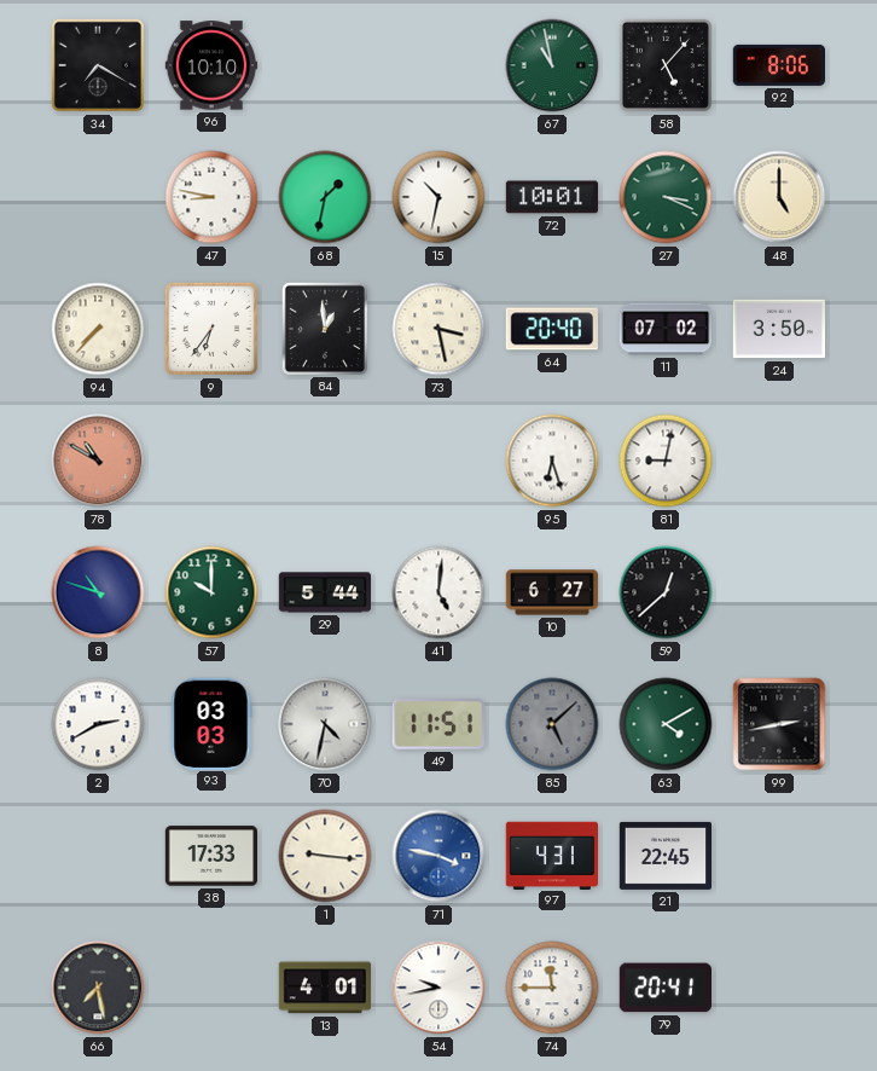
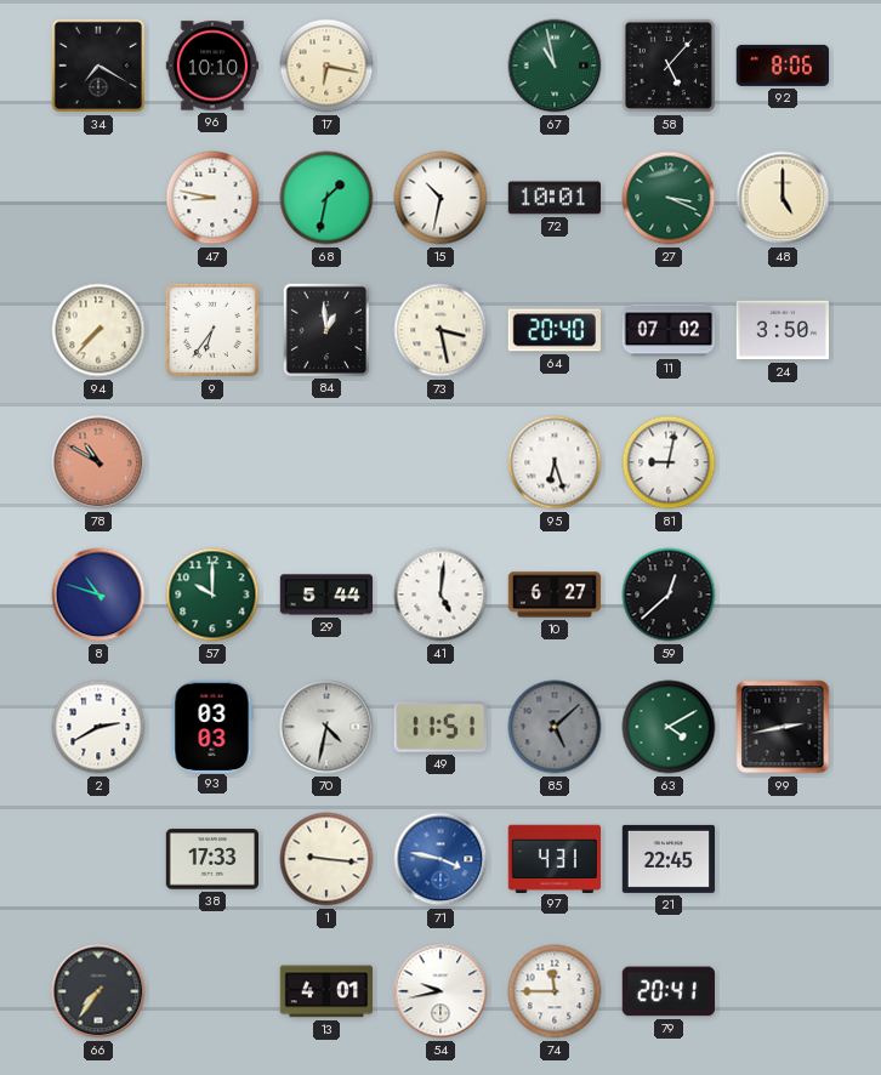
17: none -> 6:17 (326, 66)
66: 7:28 -> 7:36 (98, 991)
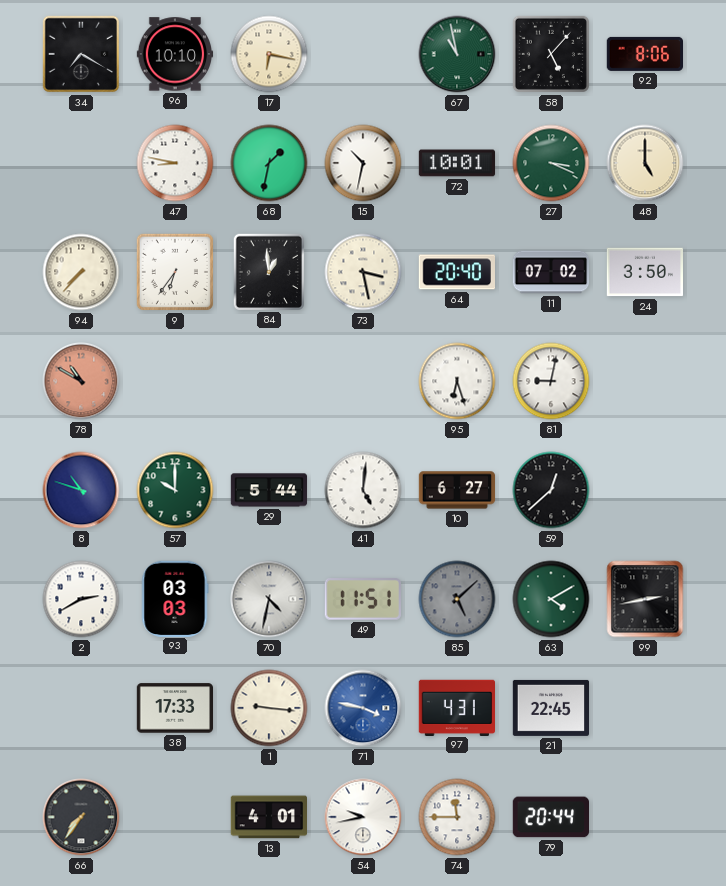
79: 20:41 -> 20:44 (550, 817)
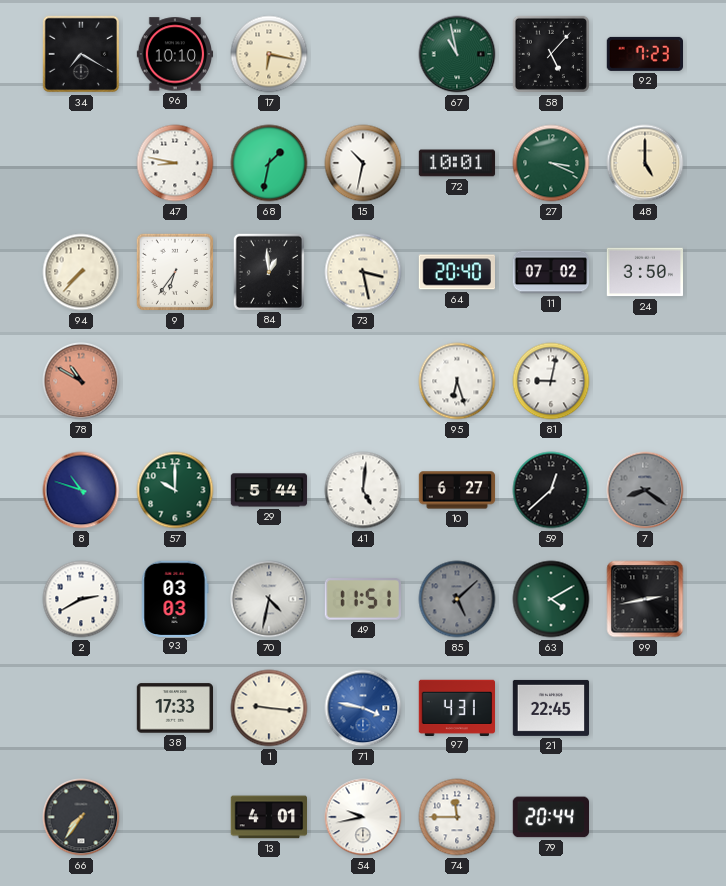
92: 8:06 -> 7:23 (644, 54)
7: none -> 8:21 (645, 490)
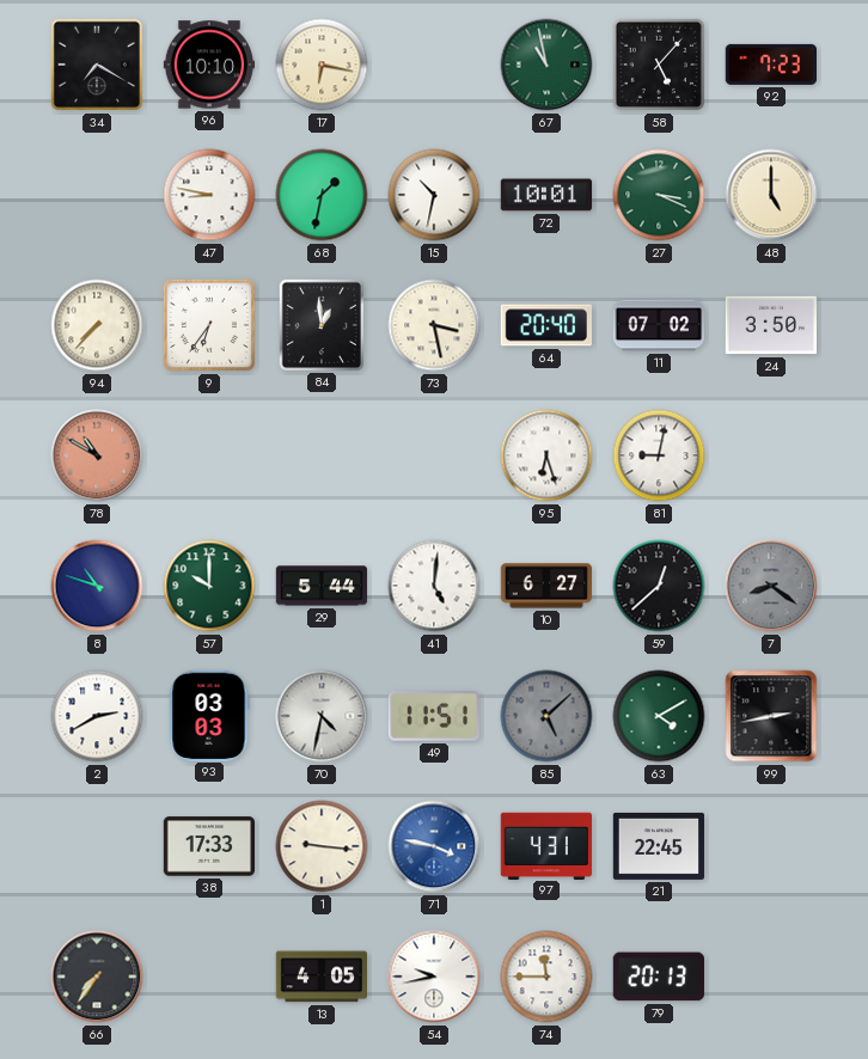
13: 4:01 -> 4:05 (320, 977)
79: 20:44 -> 20:13 (658, 977)
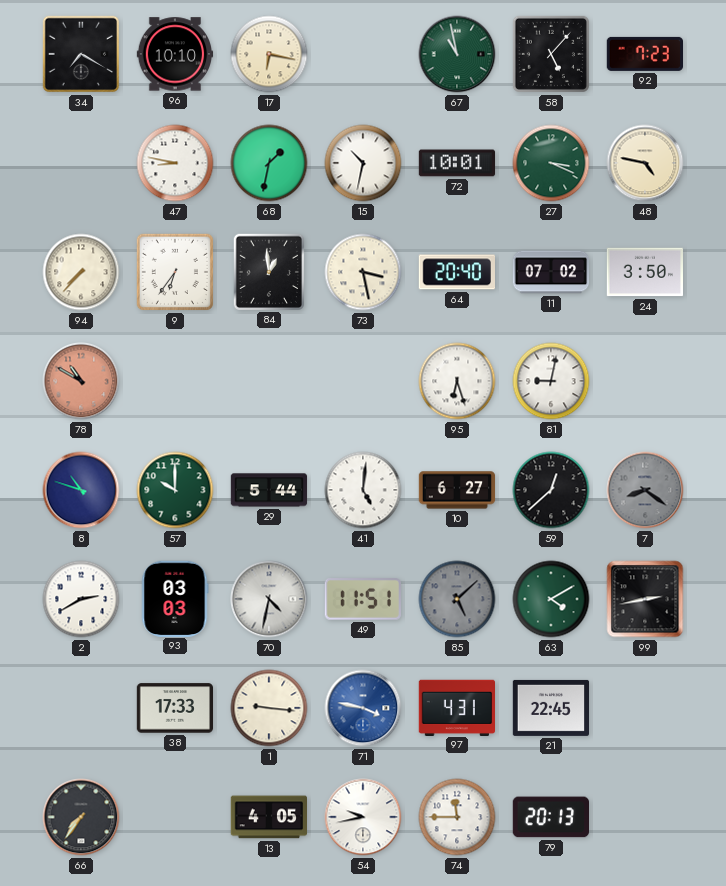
48: 5:00 -> 4:47 (645, 163)
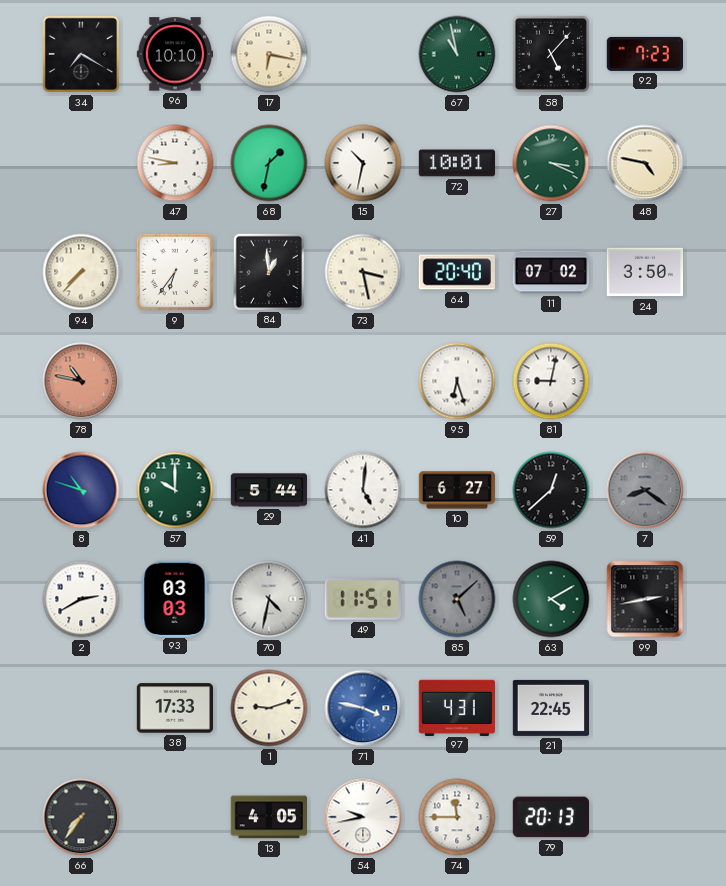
78: 10:50 -> 10:47 (81, 381)
1: 9:16 -> 9:12 (269, 708)
